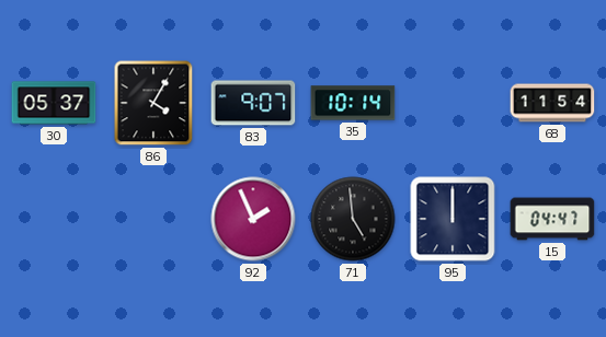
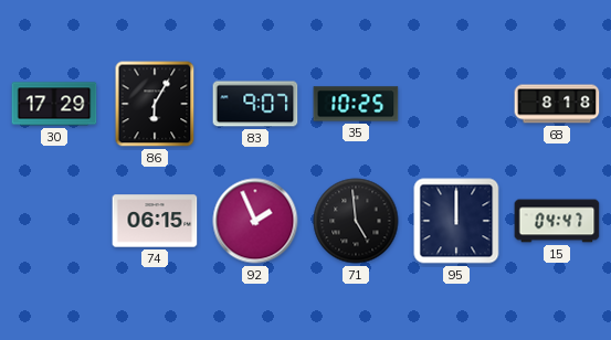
30: 05:37 -> 17:29 (54, 104)
86: 4:05 -> 6:05 (155, 104)
35: 10:14 -> 10:25 (356, 104)
68: 11:54 -> 8:18 (557, 104)
74: none -> 06:15 (155, 221)
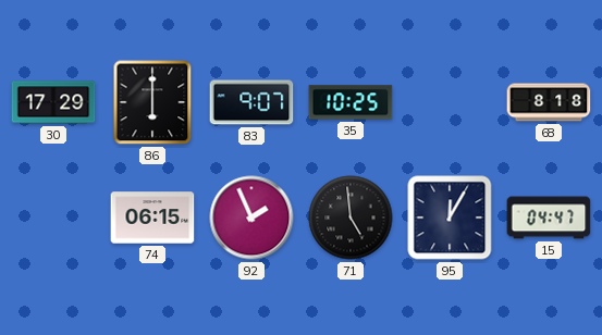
86: 6:05 -> 6:00 (152, 102)
95: 12:00 -> 12:05 (450, 218)
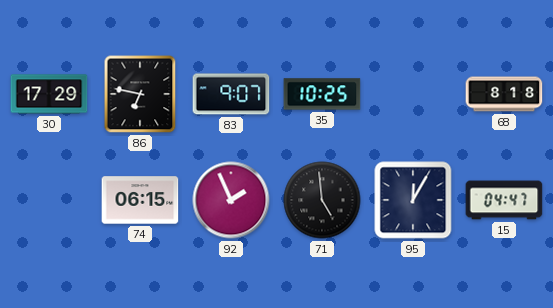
86: 6:00 -> 6:47 (140, 94)
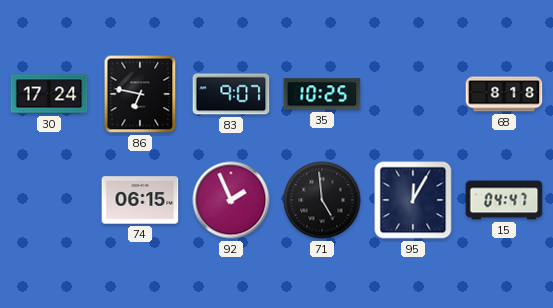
30: 17:29 -> 17:24 (49, 94)
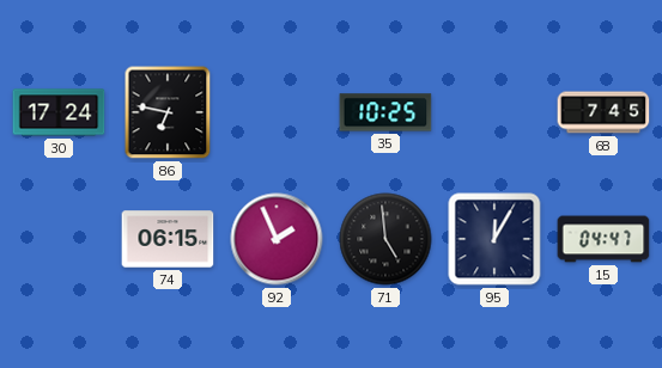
83: 9:07 -> none (231, 94)
68: 8:18 -> 7:45 (603, 112)
